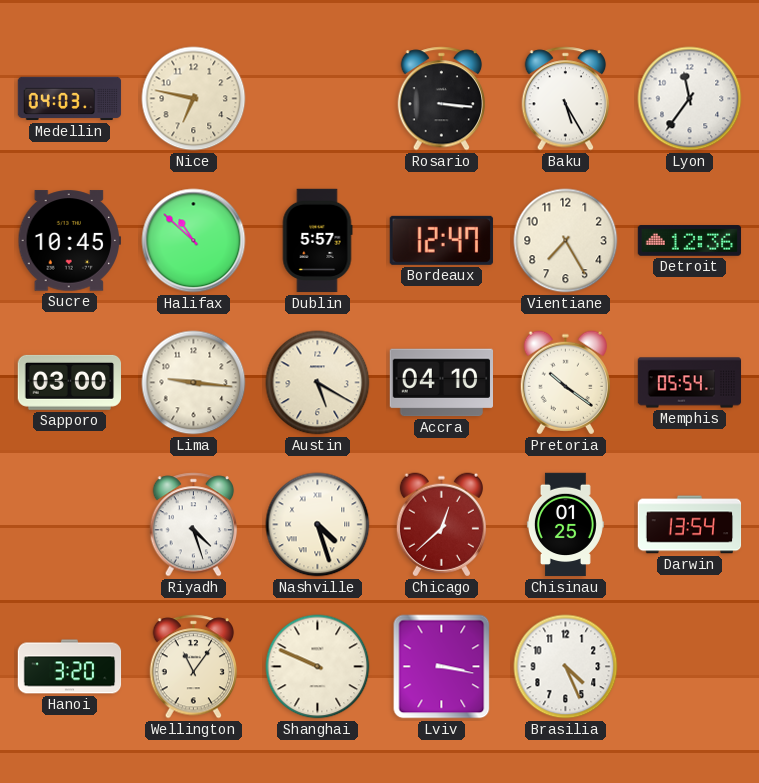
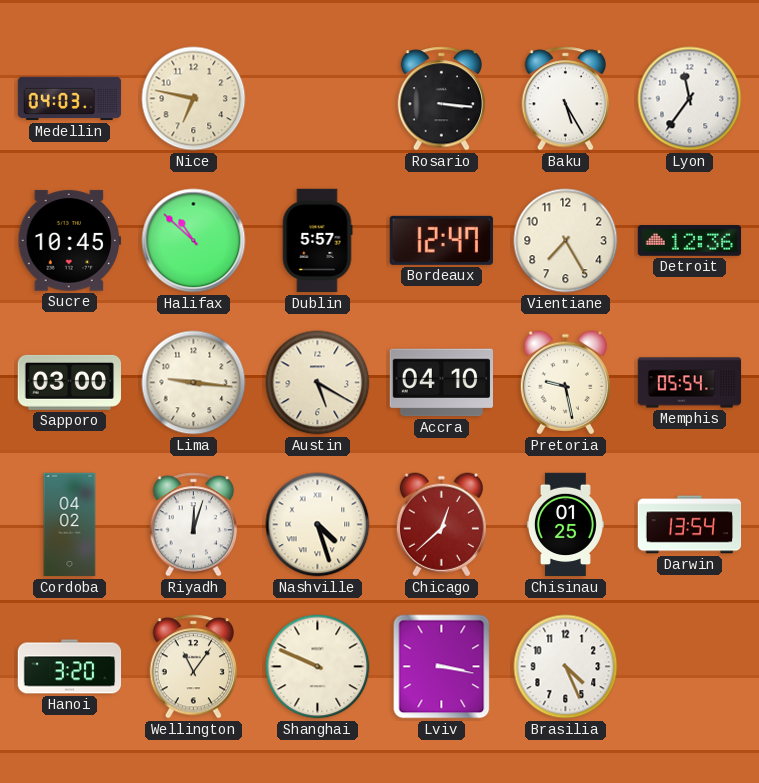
Pretoria: 10:21 -> 9:28 (565, 383)
Cordoba: none -> 04:02 (70, 525)
Riyadh: 4:27 -> 12:03 (194, 525)
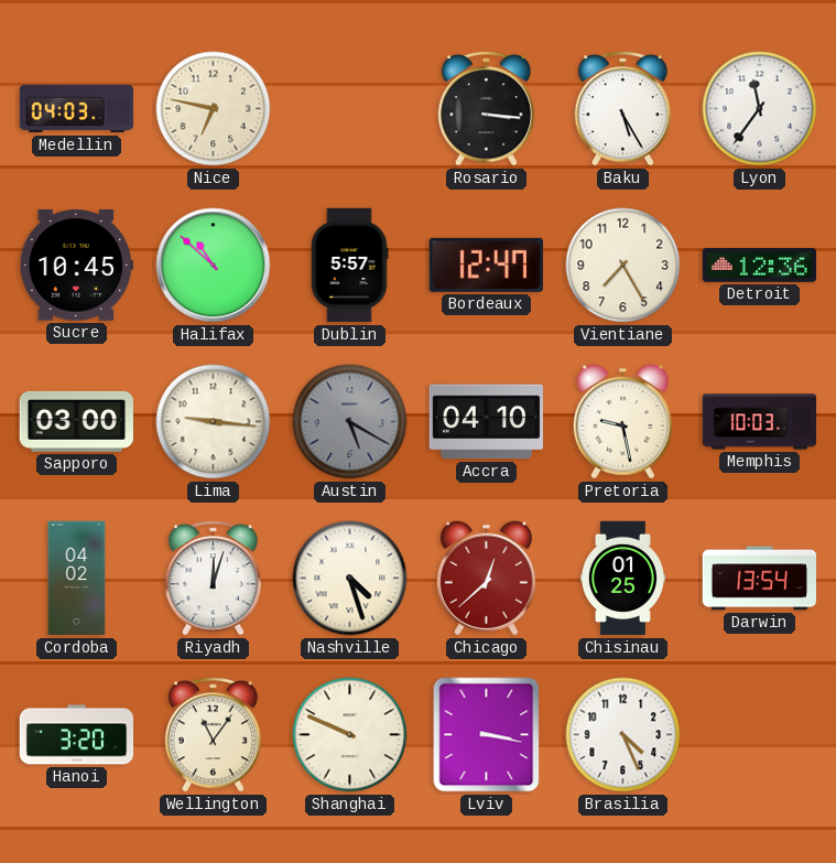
Austin dial: cream -> grey (350, 422)
Memphis: 05:54 -> 10:03 (760, 422)
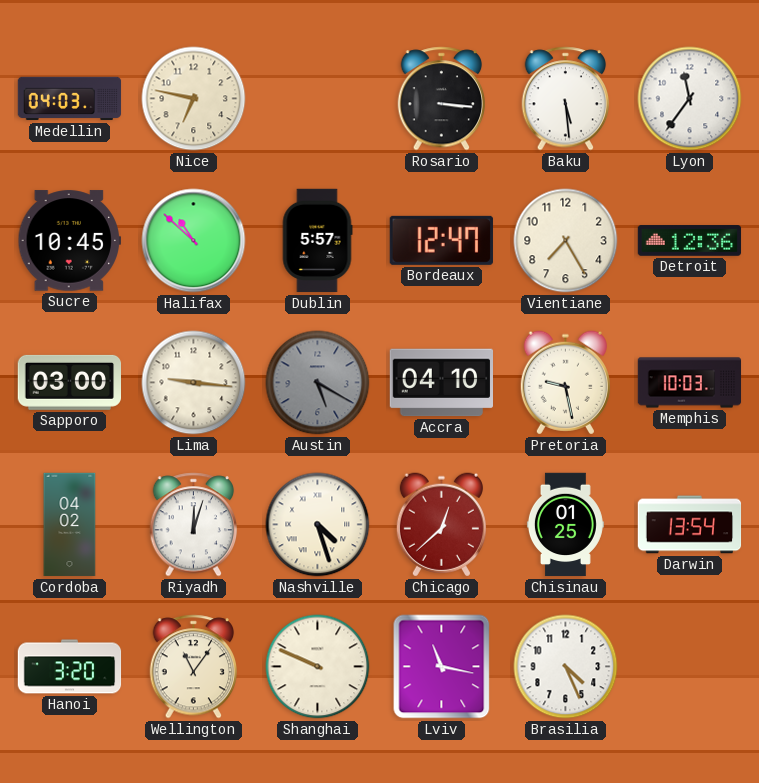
Baku: 5:25 -> 5:29 (566, 99)
Lviv: 3:17 -> 11:17 (442, 667)
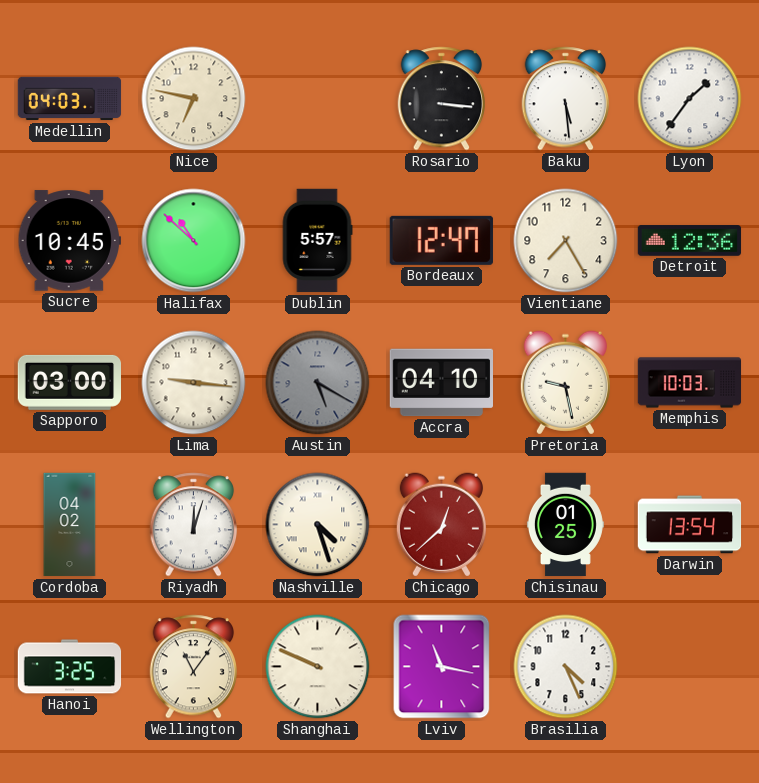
Lyon: 11:36 -> 1:36 (690, 99)
Hanoi: 3:20 -> 3:25 (70, 667)
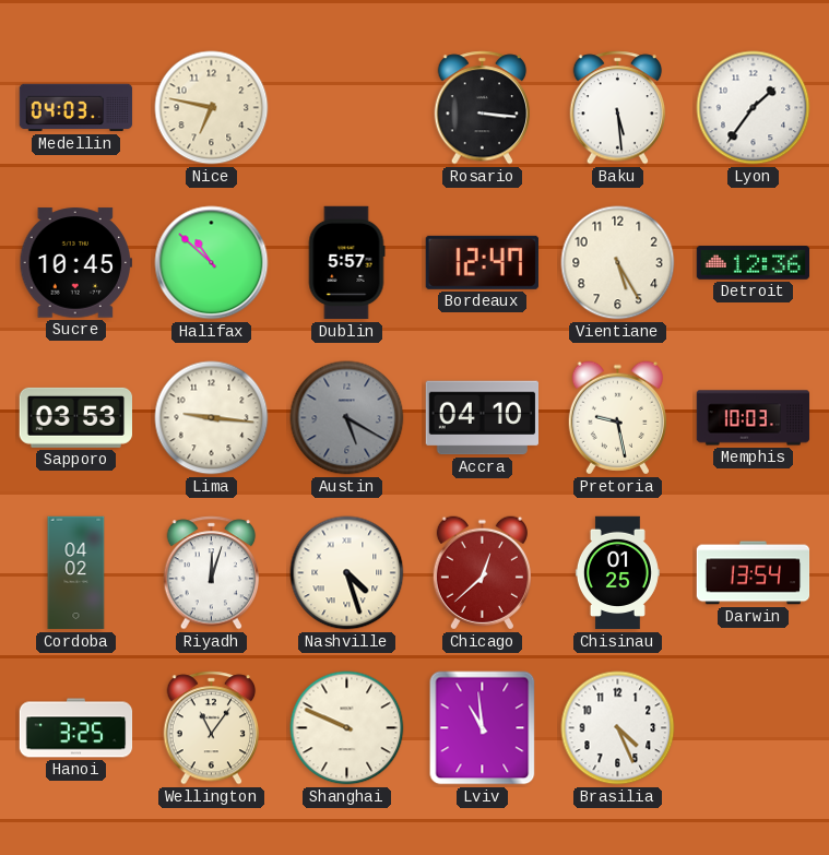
Vientiane: 7:25 -> 5:25 (618, 263)
Sapporo: 03:00 -> 03:53 (75, 417)
Lviv: 11:17 -> 10:59 (483, 728)
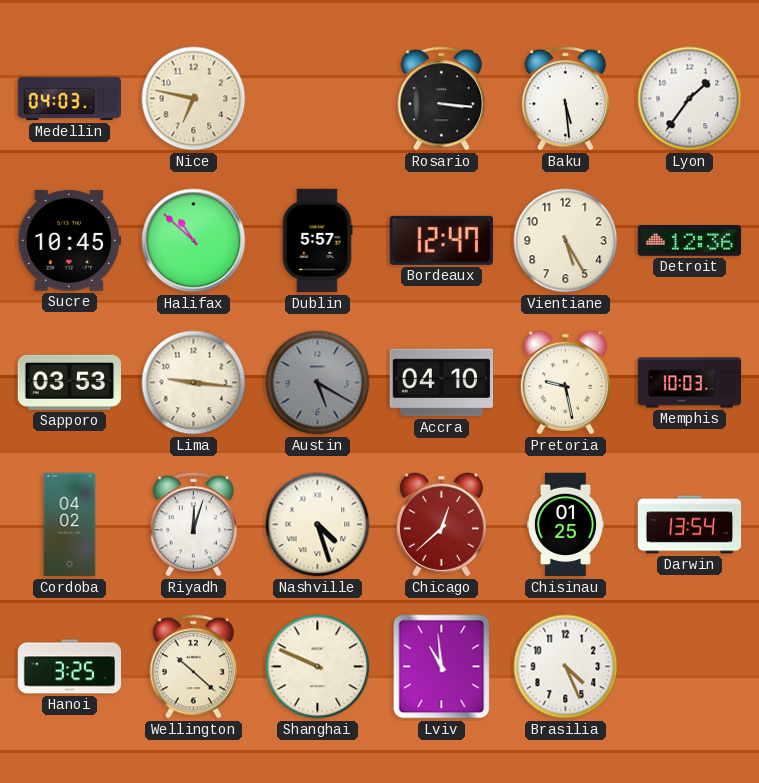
Wellington: 11:06 -> 10:22 (194, 667)
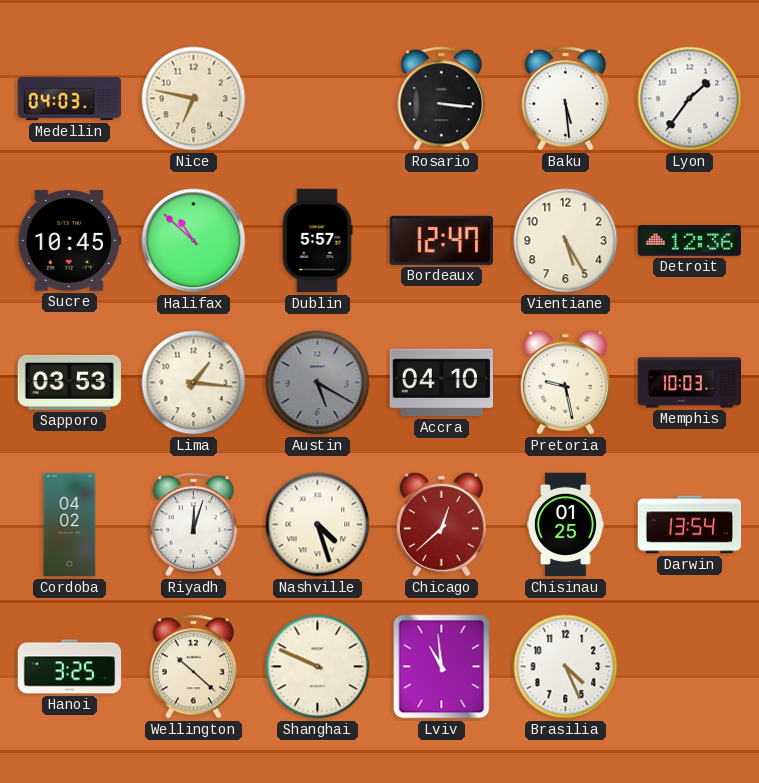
Lima: 9:16 -> 1:16 (194, 383)
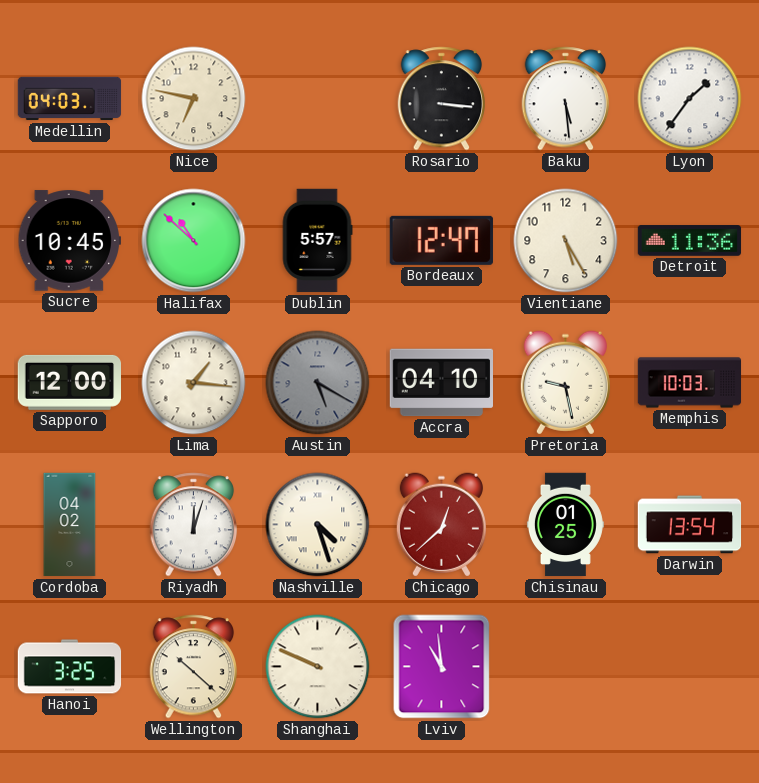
Detroit: 12:36 -> 11:36 (690, 241)
Sapporo: 03:53 -> 12:00 (69, 382)
Brasilia: 4:26 -> none (566, 667)
